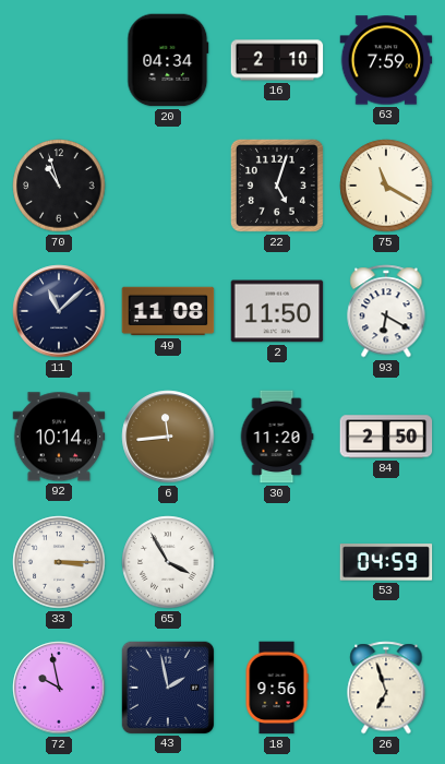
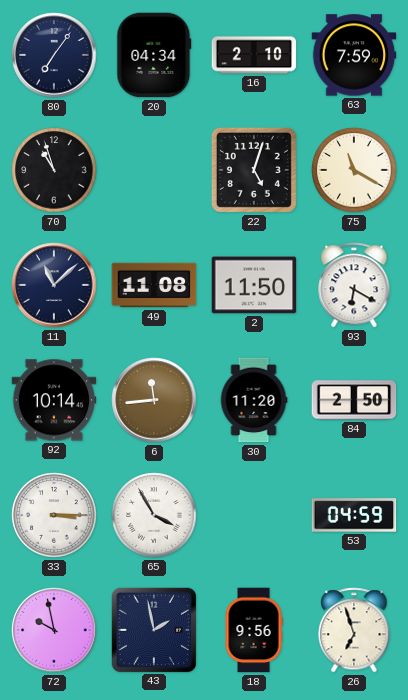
80: none -> 7:06 (54, 55)
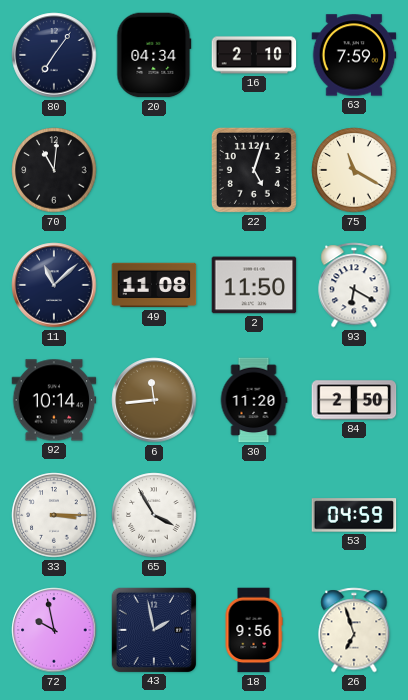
70: 10:57 -> 11:01 (54, 170)
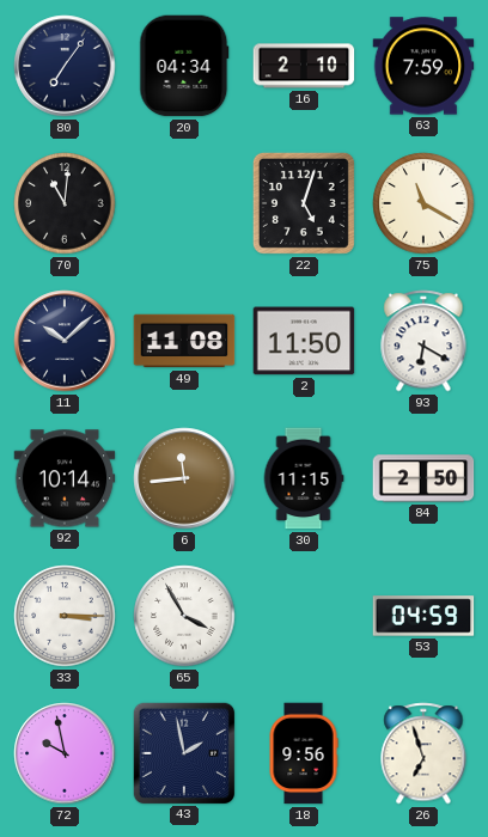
11: 11:08 -> 10:08 (65, 341)
30: 11:20 -> 11:15 (304, 478)
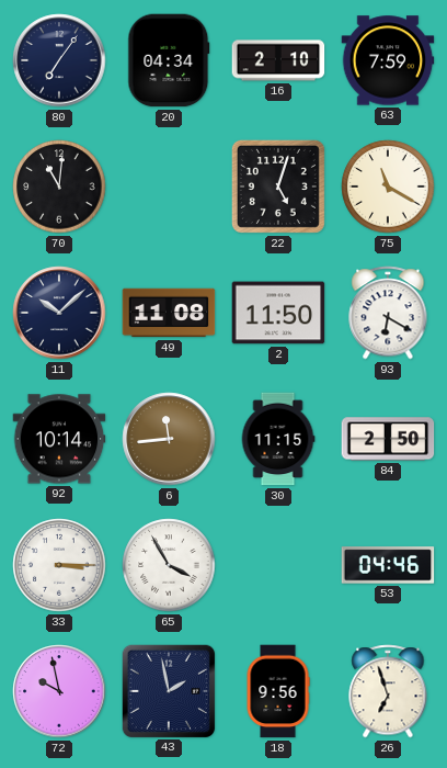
53: 04:59 -> 04:46 (388, 565)
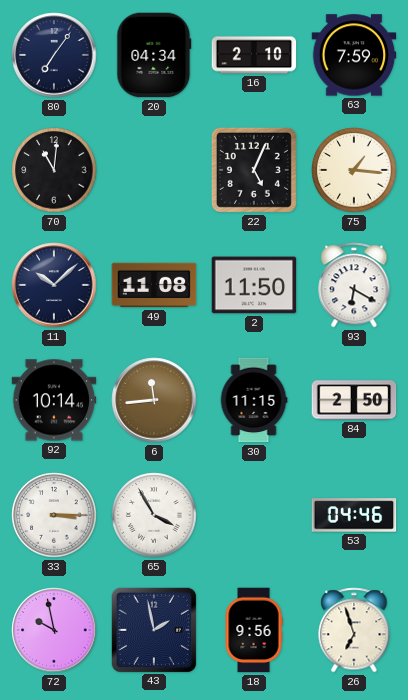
22: 5:03 -> 5:04 (254, 170)
75: 11:20 -> 1:16 (354, 170)
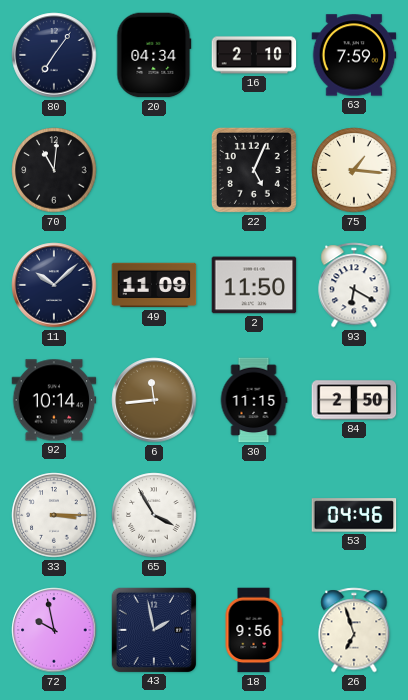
49: 11:08 -> 11:09 (154, 285)
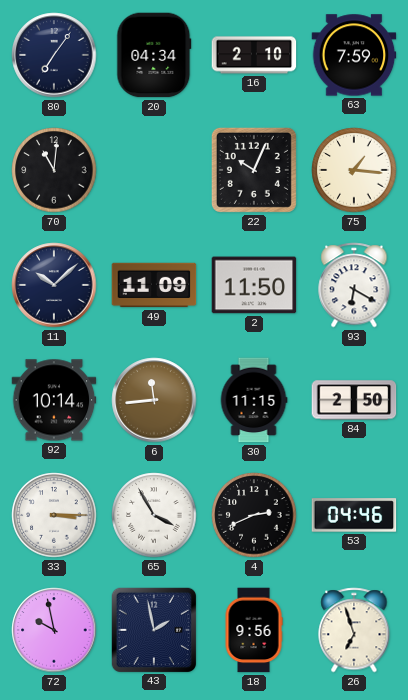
22: 5:04 -> 10:04 (254, 170)
4: none -> 2:41 (254, 515)
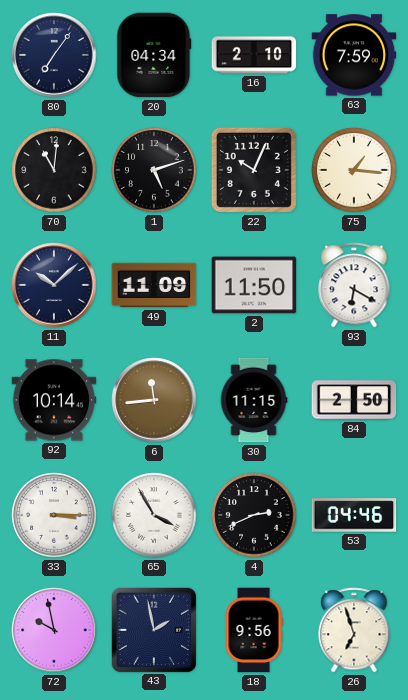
1: none -> 5:12 (154, 170)
